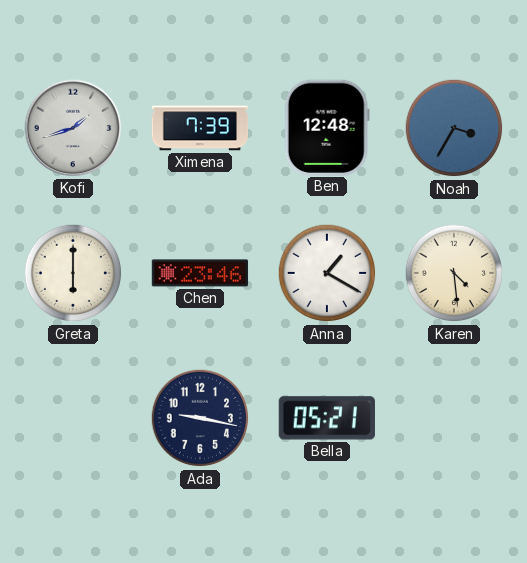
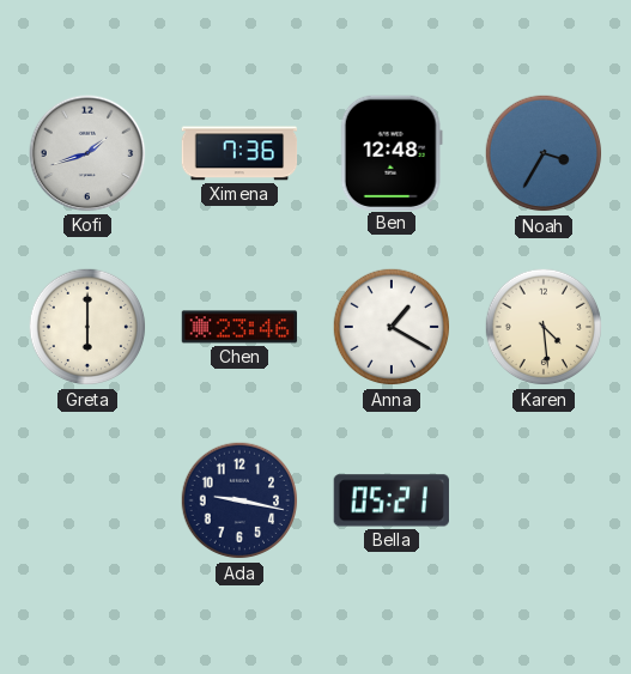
Ximena: 7:39 -> 7:36 (239, 153)
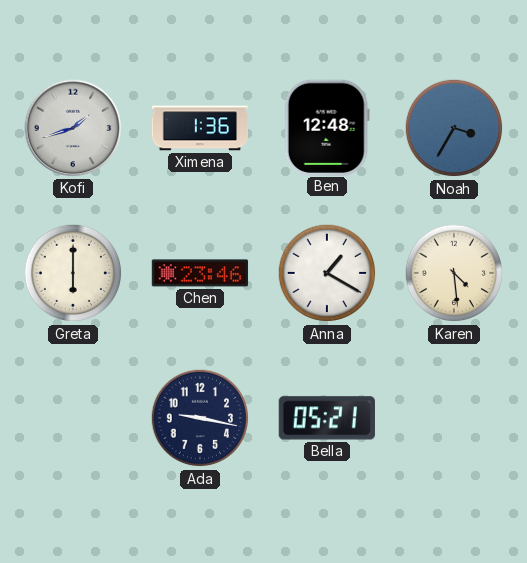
Ximena: 7:36 -> 1:36 (200, 128)
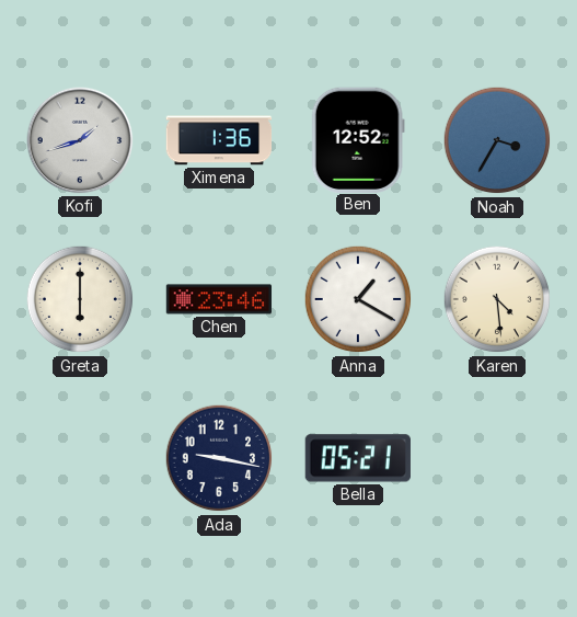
Ben: 12:48 -> 12:52 (358, 139)
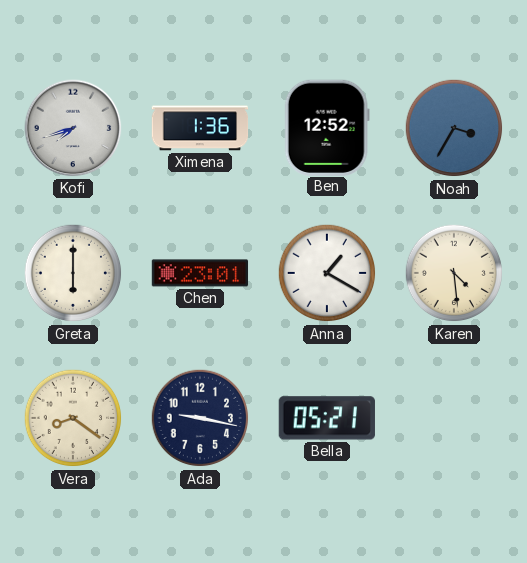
Kofi: 1:42 -> 7:42 (73, 128)
Chen: 23:46 -> 23:01 (200, 273)
Vera: none -> 8:21 (73, 418)
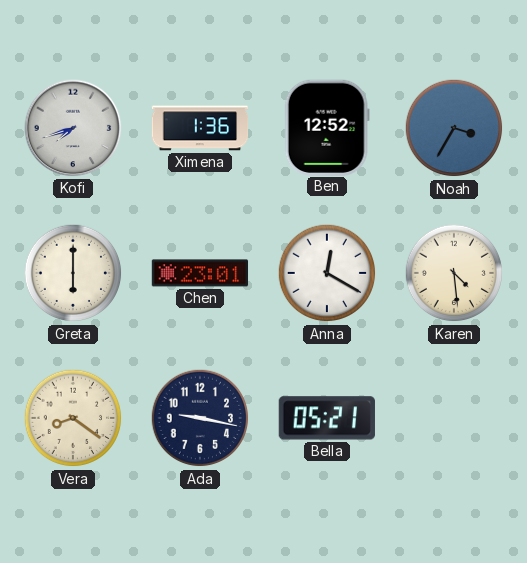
Anna: 1:20 -> 12:20 (327, 273)
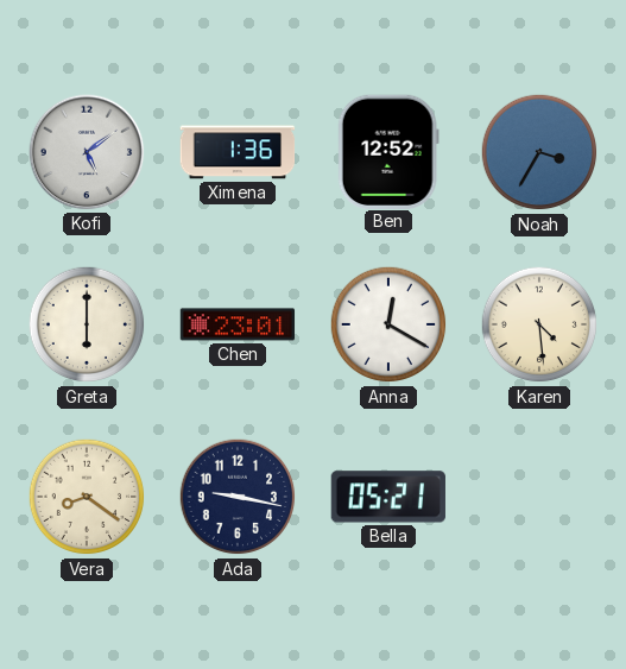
Kofi: 7:42 -> 5:09 (87, 152)
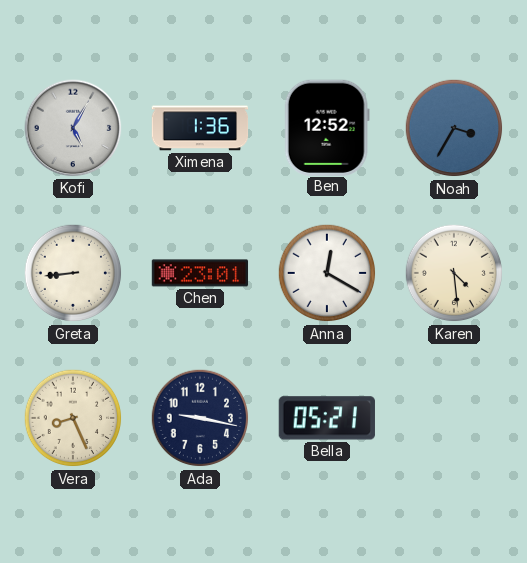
Kofi: 5:09 -> 5:05 (73, 128)
Greta: 6:00 -> 8:44 (73, 273)
Vera: 8:21 -> 8:26 (73, 418)
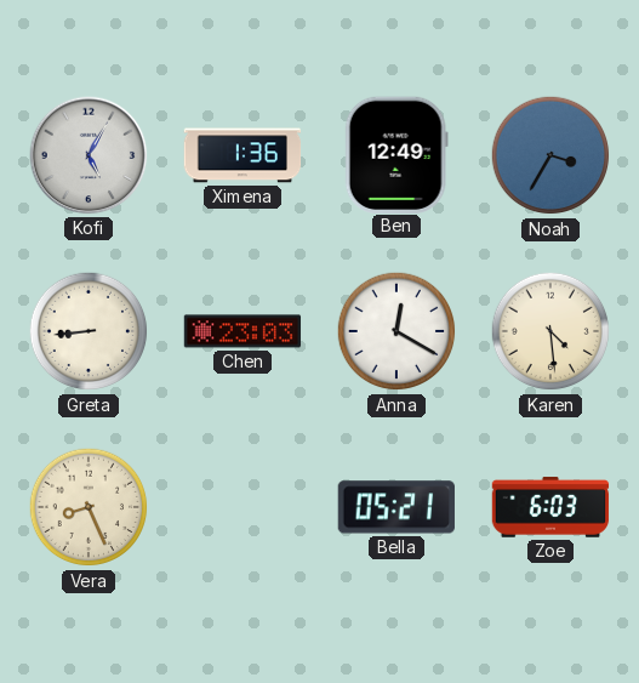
Ben: 12:52 -> 12:49 (396, 154)
Chen: 23:01 -> 23:03 (243, 331)
Ada: 9:17 -> none (200, 418)
Zoe: none -> 6:03 (550, 507)
